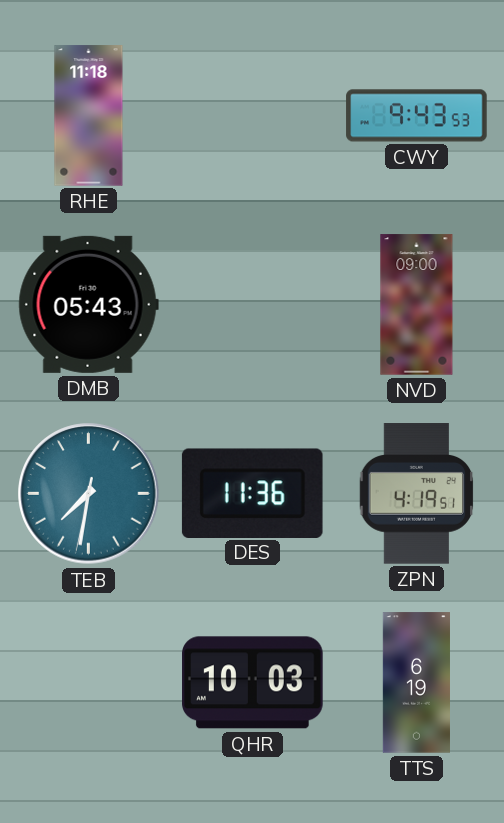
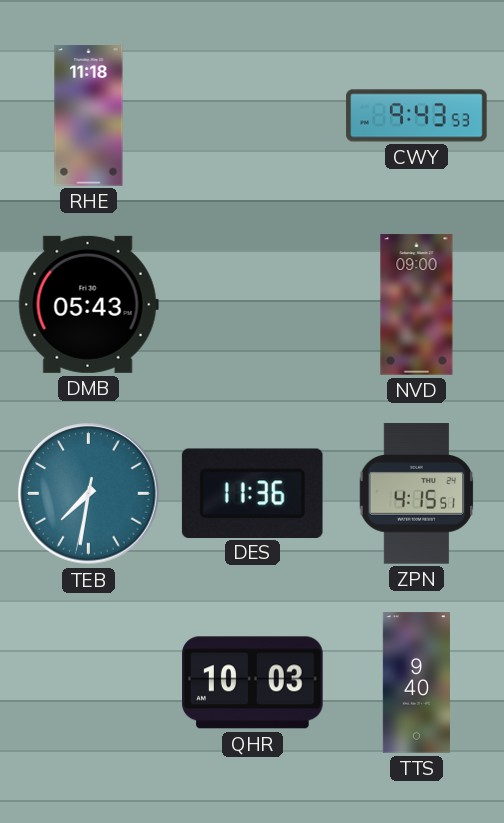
ZPN: 4:19 -> 4:15 (417, 494)
TTS: 6:19 -> 9:40 (416, 683)
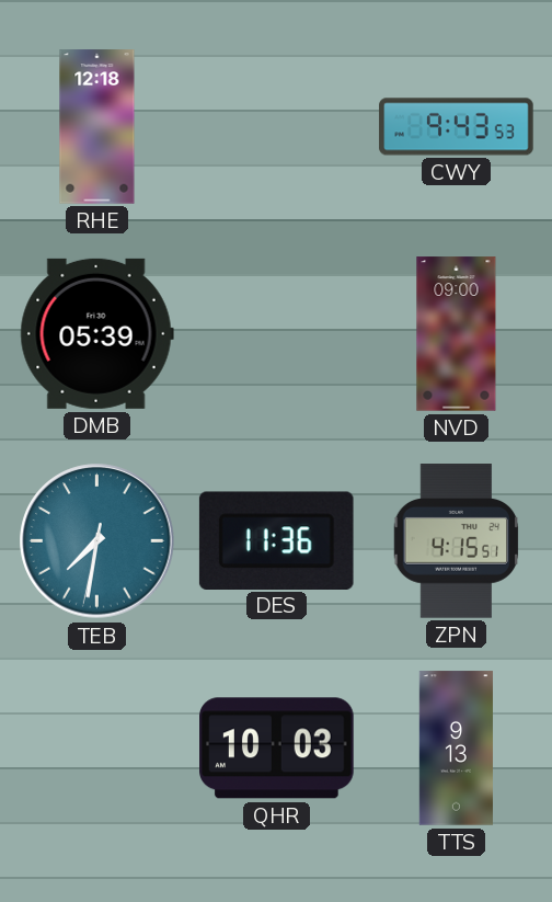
RHE: 11:18 -> 12:18 (97, 127)
DMB: 05:43 -> 05:39 (96, 333)
TTS: 9:40 -> 9:13 (456, 749)
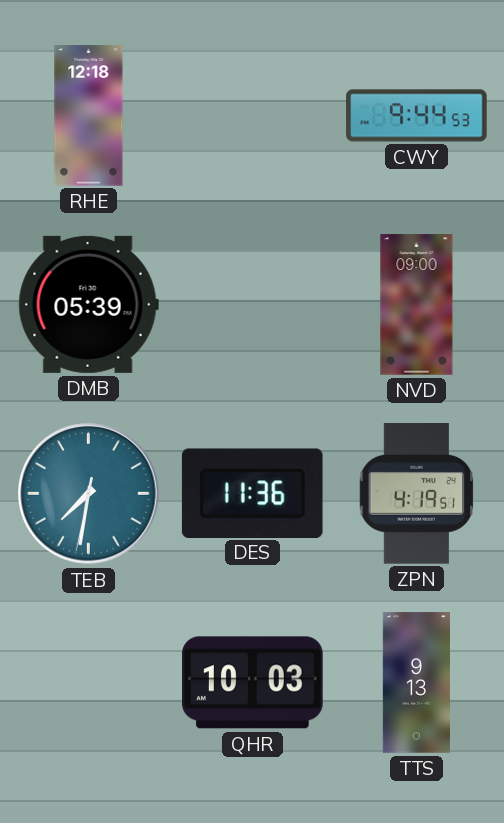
CWY: 9:43 -> 9:44 (417, 116)
ZPN: 4:15 -> 4:19 (417, 494)
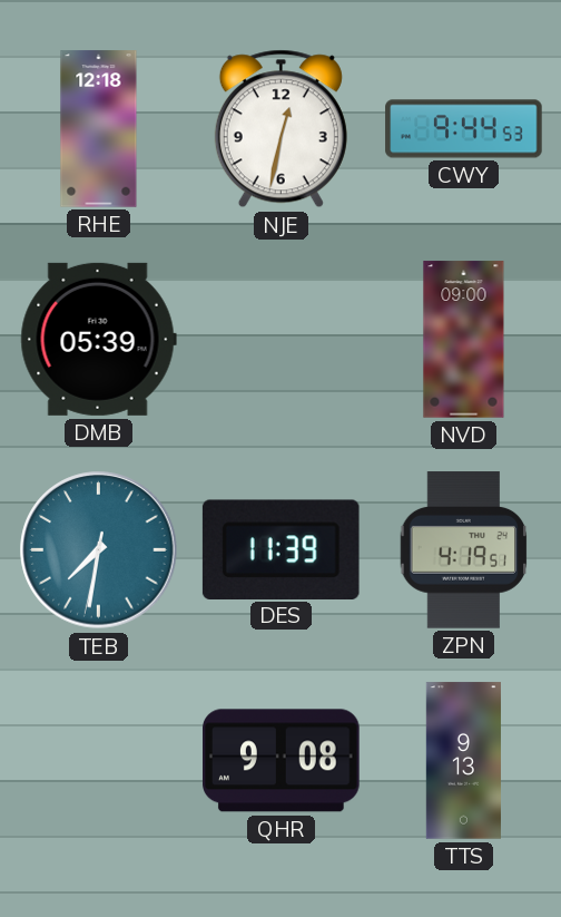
NJE: none -> 12:32 (280, 129)
DES: 11:36 -> 11:39 (280, 549)
QHR: 10:03 -> 9:08 (282, 761)
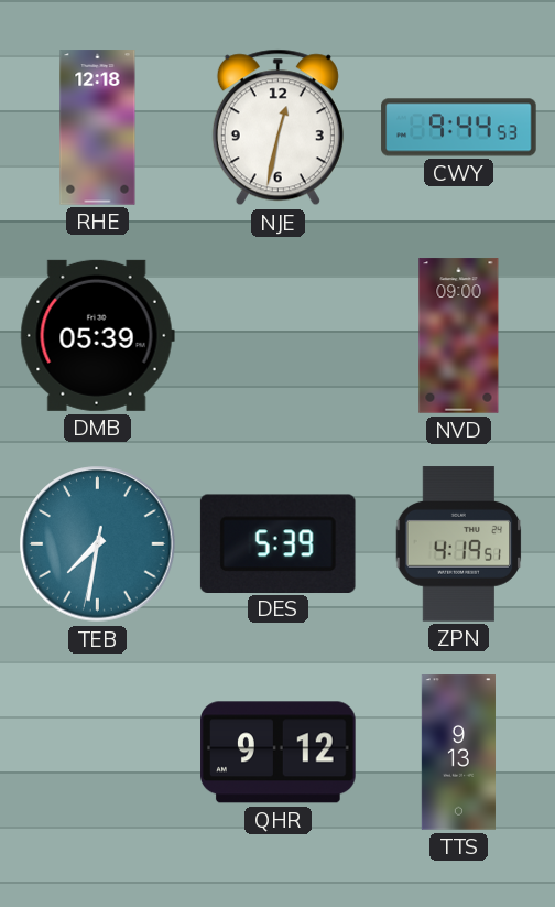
DES: 11:39 -> 5:39 (277, 543)
QHR: 9:08 -> 9:12 (279, 753)
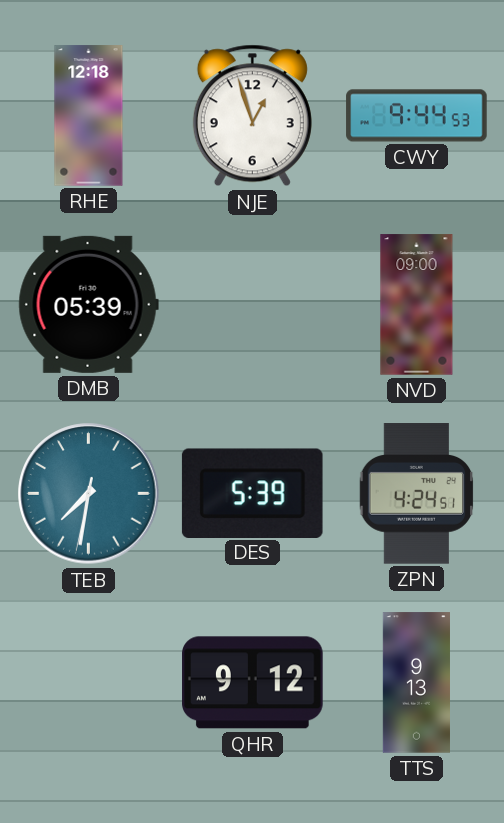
NJE: 12:32 -> 12:57 (252, 116)
ZPN: 4:19 -> 4:24 (417, 494)
